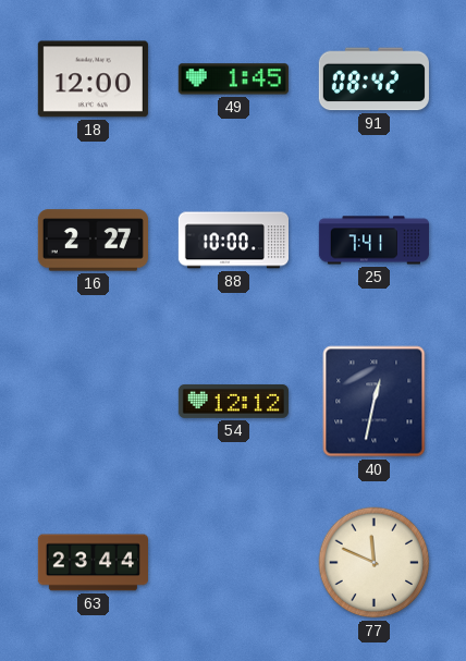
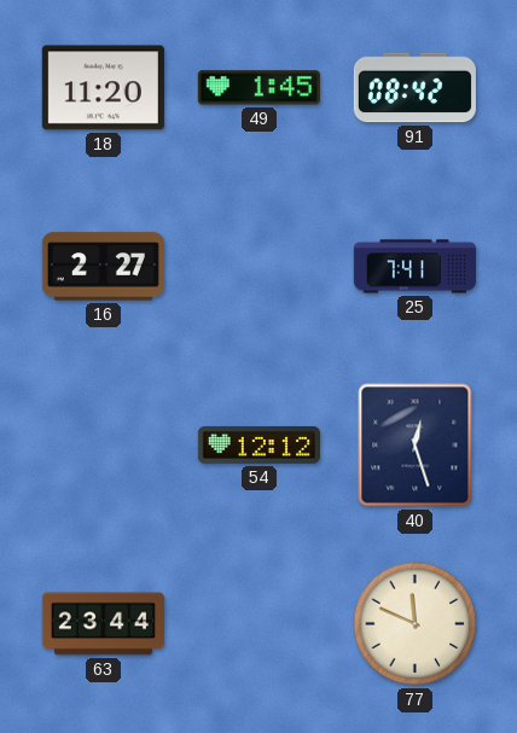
18: 12:00 -> 11:20 (103, 88)
88: 10:00 -> none (233, 241)
40: 12:32 -> 12:27 (416, 446)
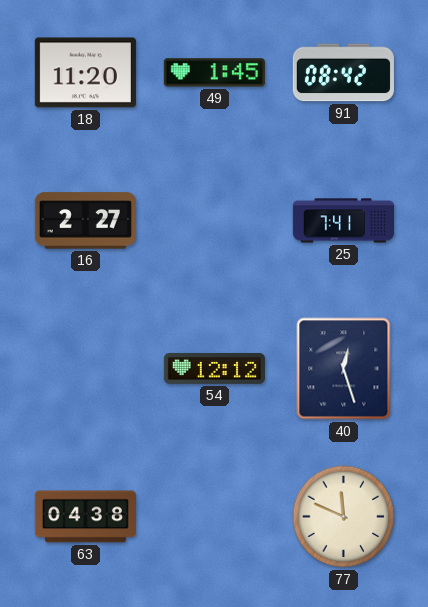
63: 23:44 -> 04:38 (85, 517)
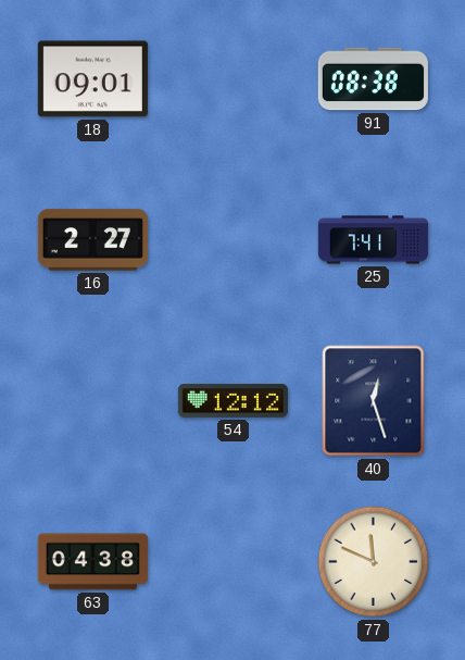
18: 11:20 -> 09:01 (92, 79)
49: 1:45 -> none (214, 73)
91: 08:42 -> 08:38 (373, 79)
